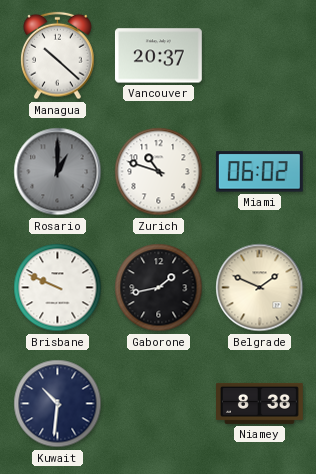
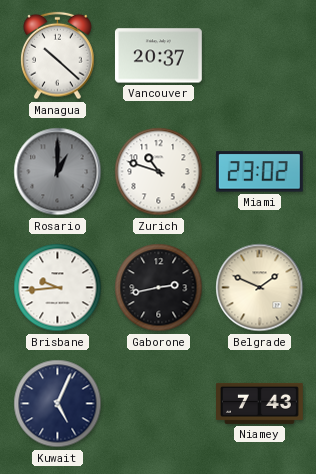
Miami: 06:02 -> 23:02 (259, 172)
Brisbane: 9:49 -> 9:44 (58, 288)
Gaborone: 1:43 -> 2:43 (159, 288)
Kuwait: 10:31 -> 5:04 (58, 404)
Niamey: 8:38 -> 7:43 (260, 403)
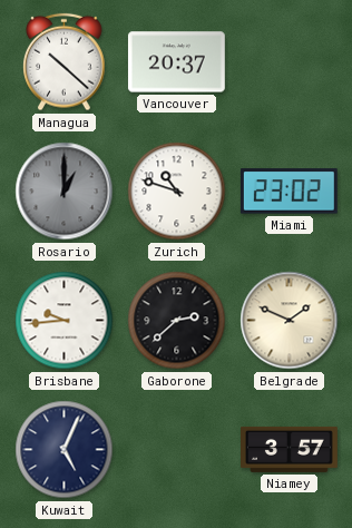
Gaborone: 2:43 -> 2:38 (177, 321)
Niamey: 7:43 -> 3:57 (290, 449)
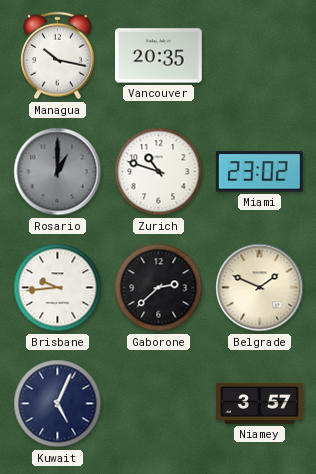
Managua: 10:22 -> 10:17 (58, 56)
Vancouver: 20:37 -> 20:35 (158, 56)
